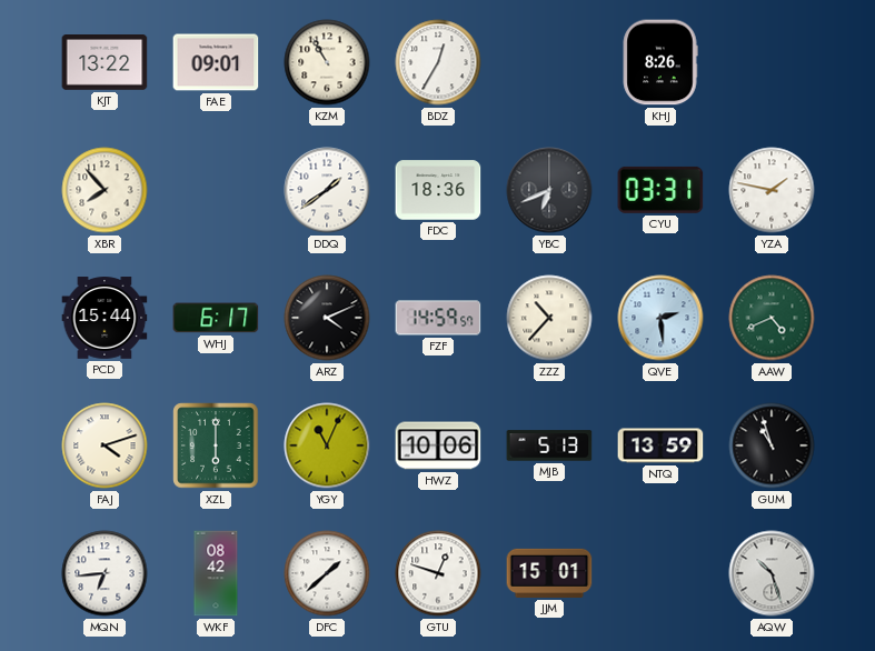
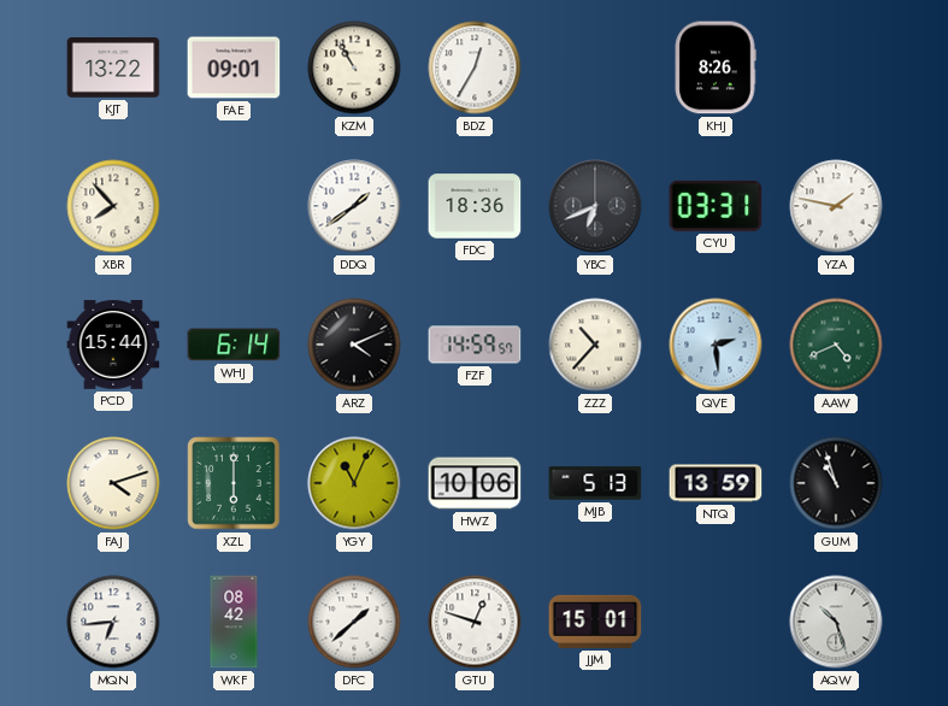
WHJ: 6:17 -> 6:14 (234, 345)
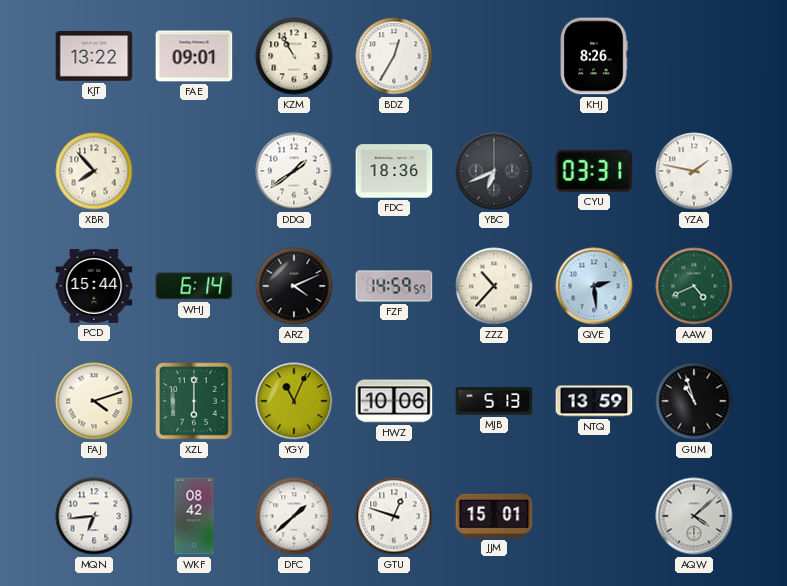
AQW: 10:27 -> 4:08 (694, 516)
